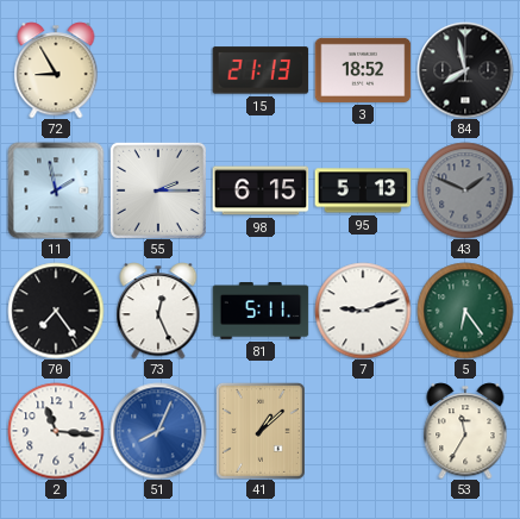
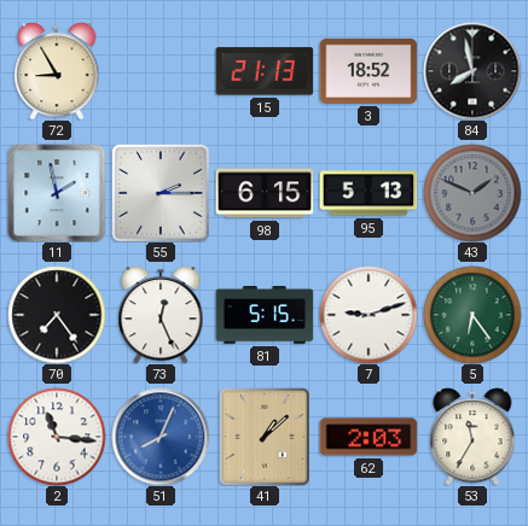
81: 5:11 -> 5:15 (265, 316)
62: none -> 2:03 (369, 437)
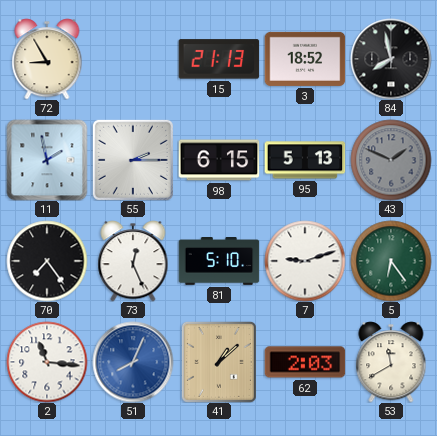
81: 5:15 -> 5:10 (219, 262)
53: 11:35 -> 11:40 (391, 362)
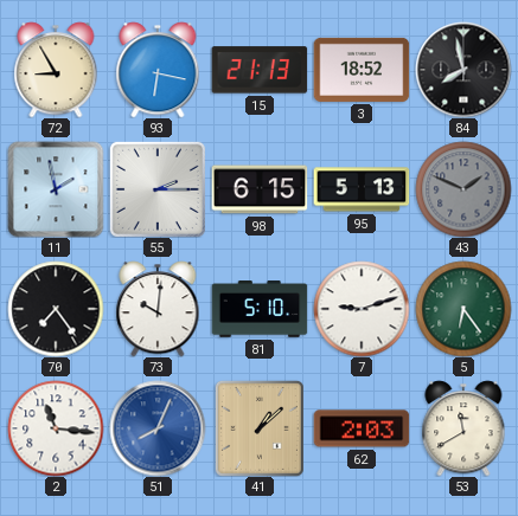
93: none -> 6:17 (158, 70)
73: 12:26 -> 10:01 (158, 309)
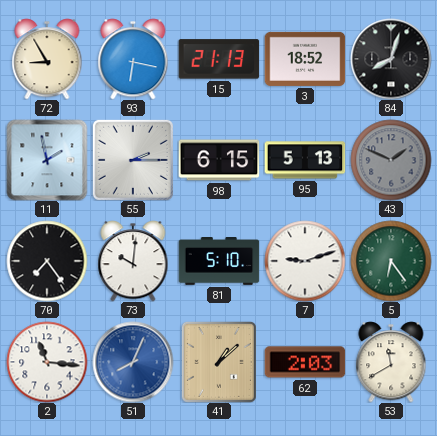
84: 7:58 -> 8:03 (391, 59)
